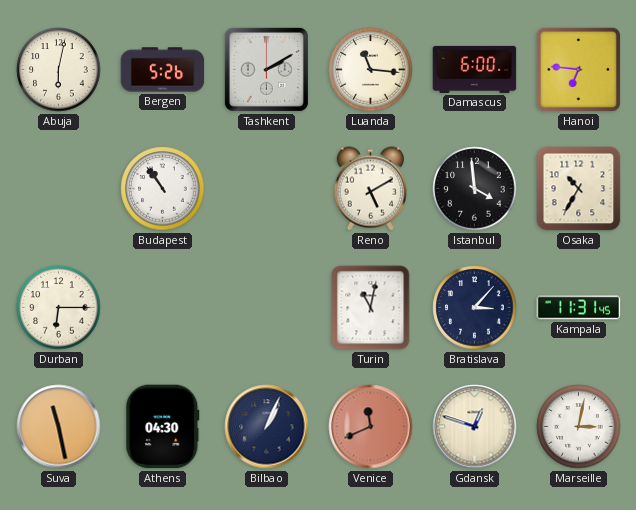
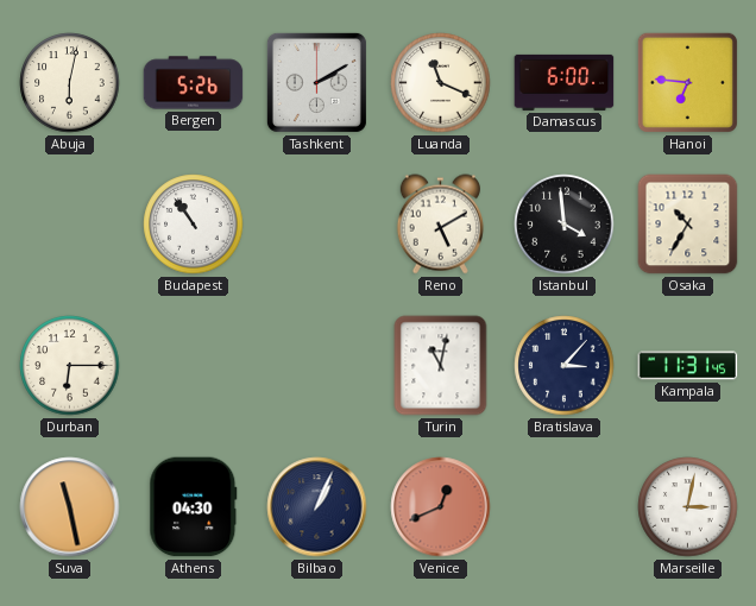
Luanda: 11:16 -> 11:19 (441, 83)
Venice: 11:41 -> 12:41 (441, 507)
Gdansk: 12:48 -> none (475, 427)
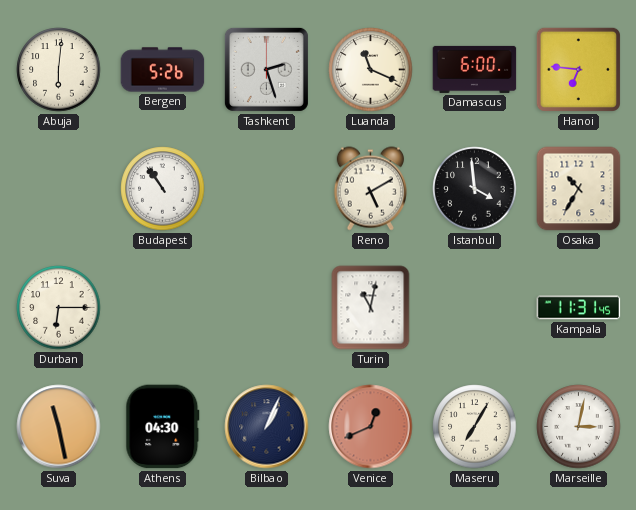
Abuja: 6:02 -> 6:01 (59, 70)
Tashkent: 2:10 -> 2:27 (266, 69)
Bratislava: 3:07 -> none (565, 366)
Maseru: none -> 7:05 (475, 427)
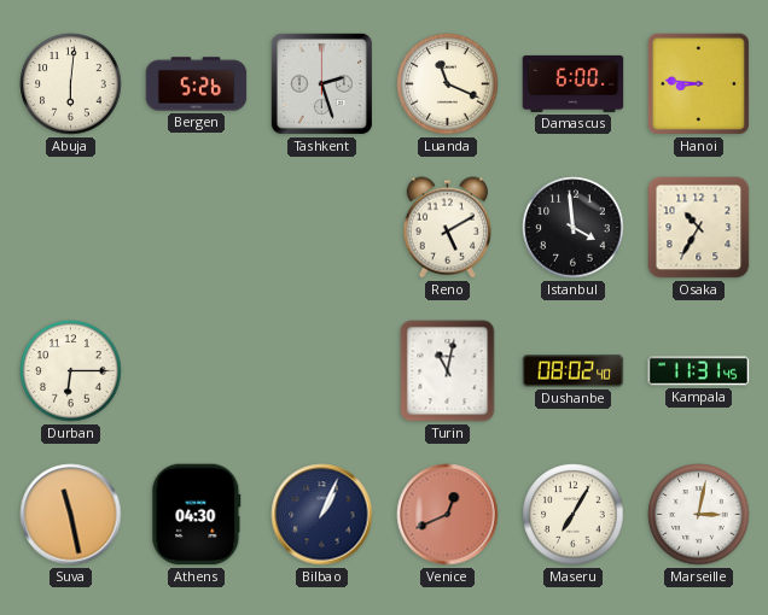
Hanoi: 6:46 -> 8:46 (698, 83)
Budapest: 10:54 -> none (163, 189)
Dushanbe: none -> 08:02 (574, 371)
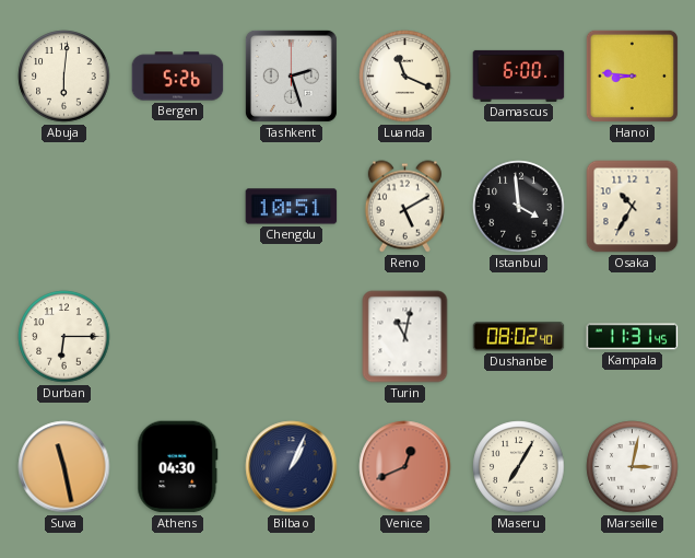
Chengdu: none -> 10:51 (292, 207)
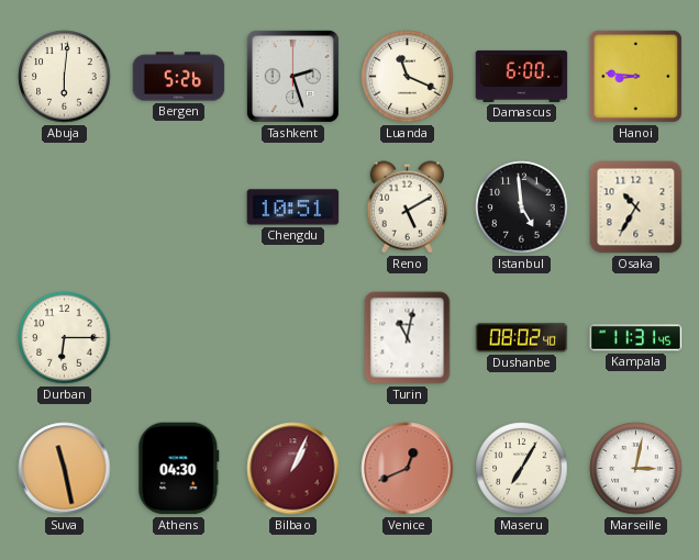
Istanbul: 3:59 -> 4:59 (522, 208)
Bilbao dial: navy -> burgundy (293, 469)
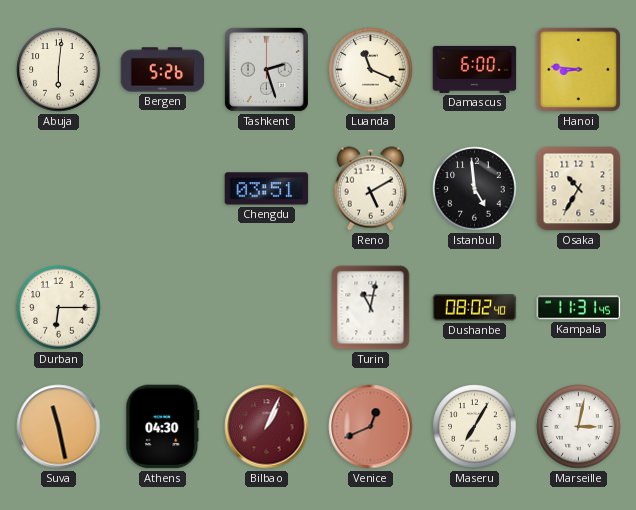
Chengdu: 10:51 -> 03:51 (267, 189)
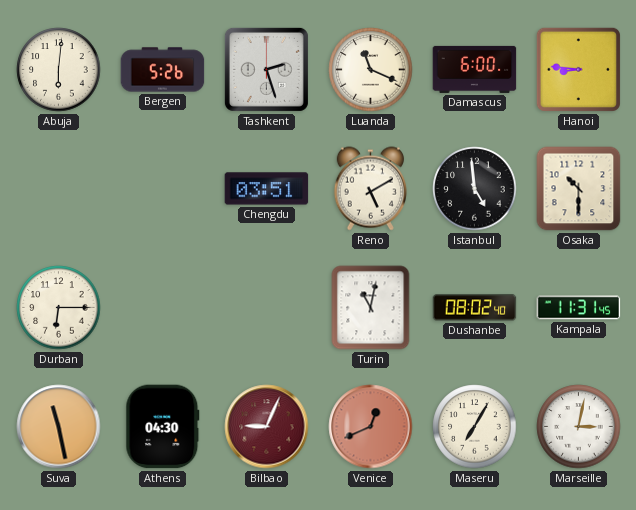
Osaka: 10:35 -> 10:30 (579, 189)
Bilbao: 1:04 -> 9:04 (267, 427)
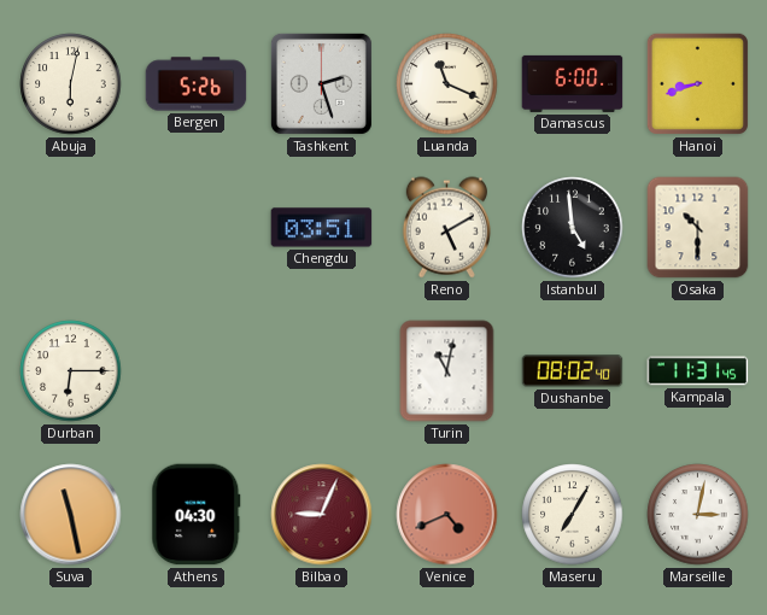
Abuja: 6:01 -> 6:02 (71, 84)
Hanoi: 8:46 -> 8:42 (697, 83)
Venice: 12:41 -> 4:41 (447, 515)
